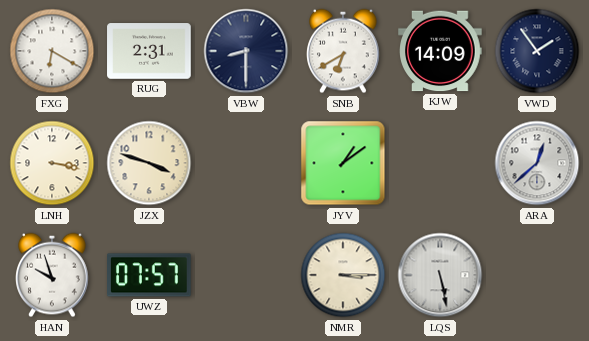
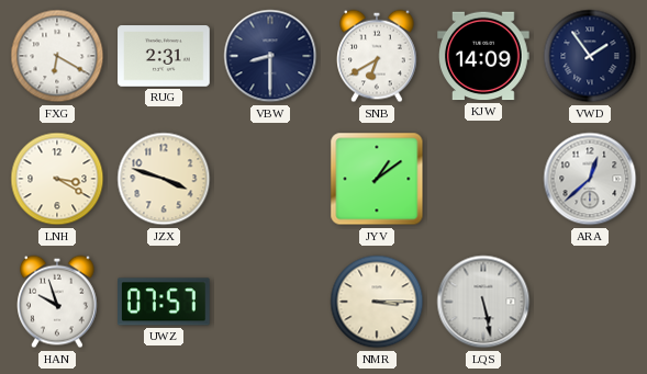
LNH: 3:17 -> 3:20 (57, 179)
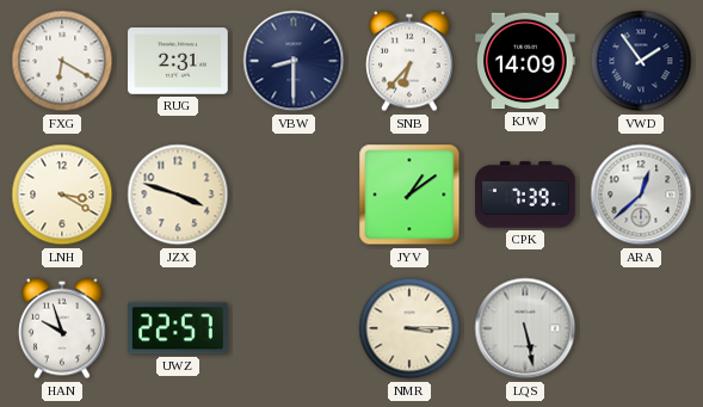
SNB: 6:40 -> 6:37 (411, 61)
CPK: none -> 7:39 (525, 195)
UWZ: 07:57 -> 22:57 (179, 328)
